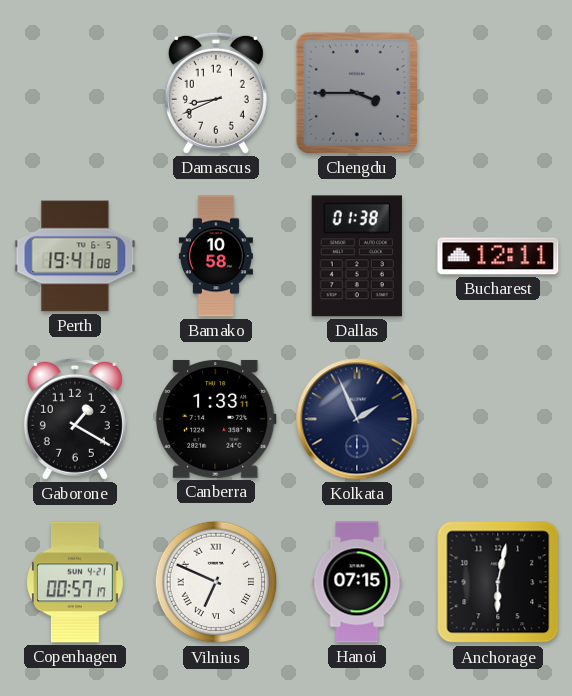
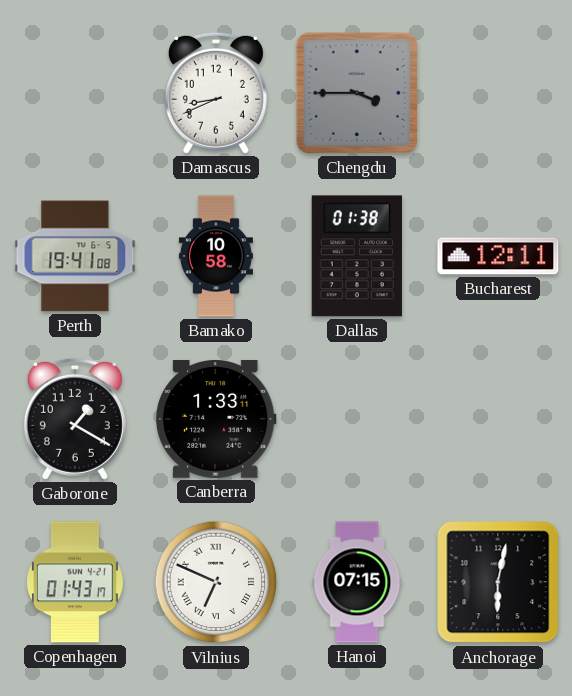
Kolkata: 1:56 -> none (357, 419)
Copenhagen: 00:57 -> 01:43 (75, 582)
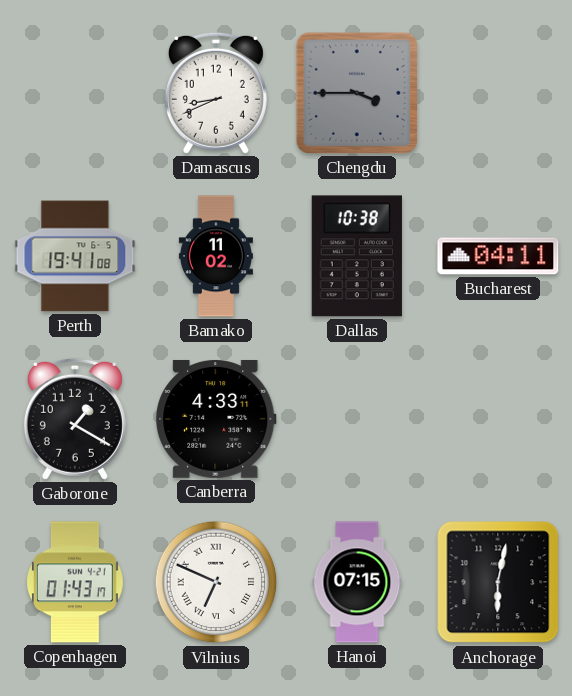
Bamako: 10:58 -> 11:02 (216, 256)
Dallas: 01:38 -> 10:38 (357, 256)
Bucharest: 12:11 -> 04:11 (498, 256)
Canberra: 1:33 -> 4:33 (216, 419)
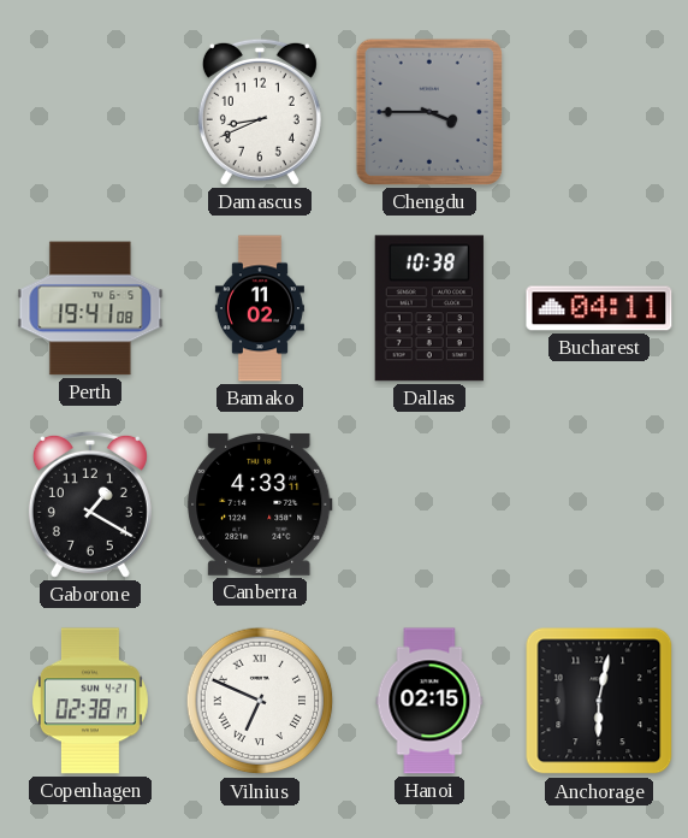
Copenhagen: 01:43 -> 02:38 (90, 701)
Hanoi: 07:15 -> 02:15 (429, 701)
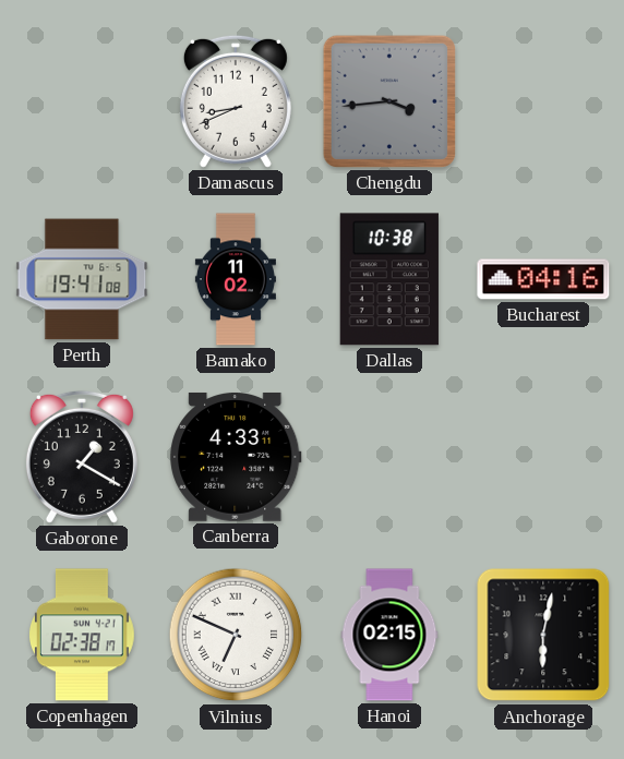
Chengdu: 3:45 -> 3:44 (389, 101)
Bucharest: 04:11 -> 04:16 (543, 279)
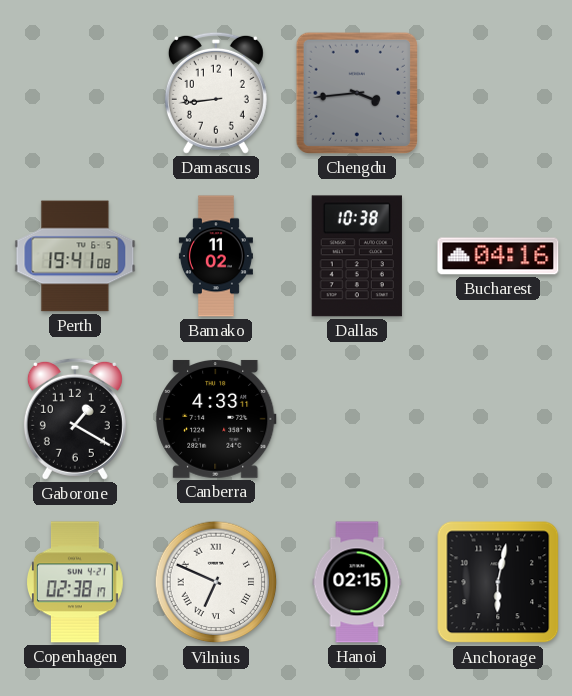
Damascus: 8:41 -> 8:44 (216, 93)
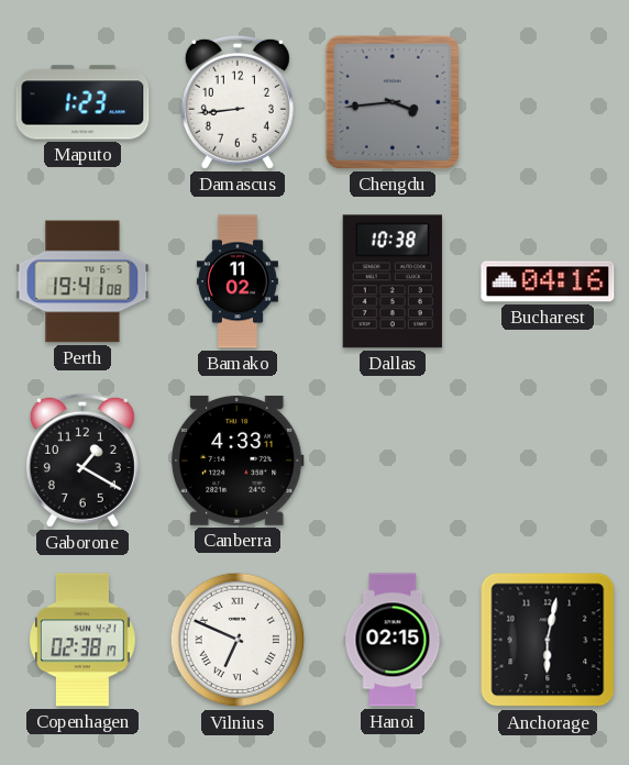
Maputo: none -> 1:23 (82, 102)
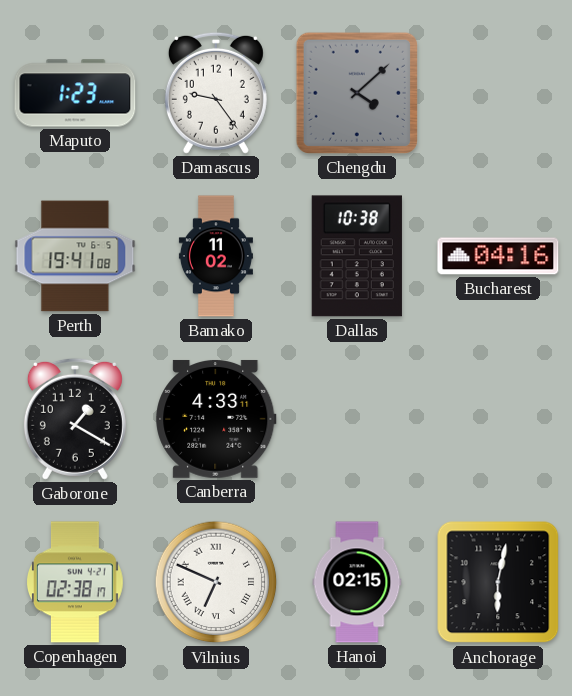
Damascus: 8:44 -> 9:24 (216, 93)
Chengdu: 3:44 -> 4:08 (357, 93)
